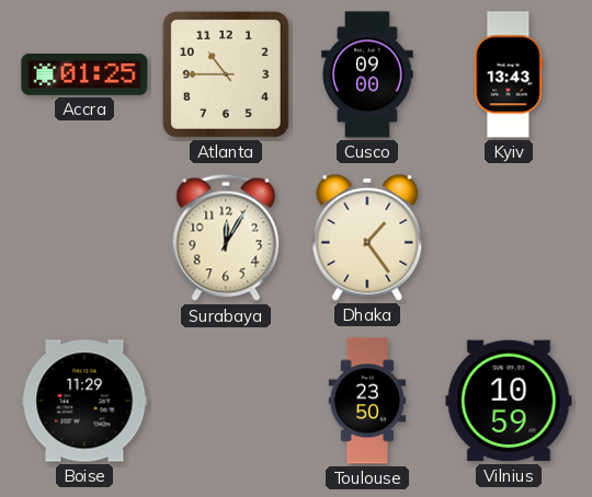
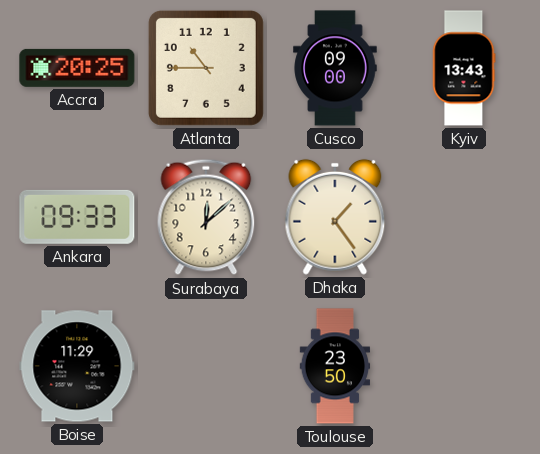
Accra: 01:25 -> 20:25 (77, 68)
Ankara: none -> 09:33 (77, 217)
Surabaya: 12:05 -> 12:08 (206, 217)
Vilnius: 10:59 -> none (509, 401)
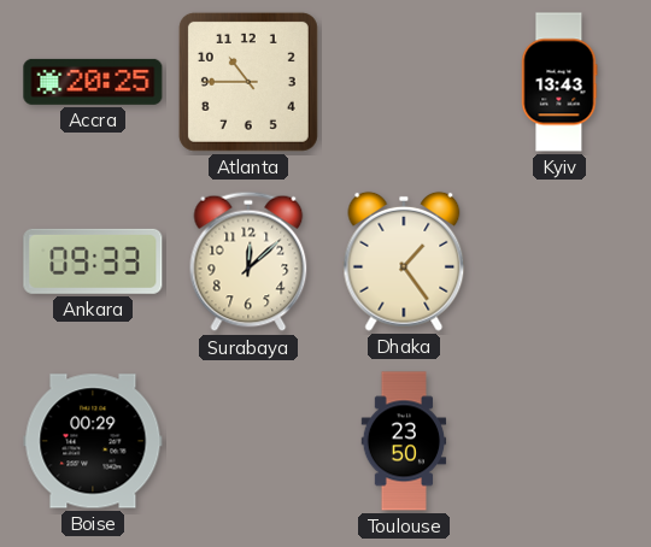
Cusco: 09:00 -> none (335, 68)
Boise: 11:29 -> 00:29 (93, 441)
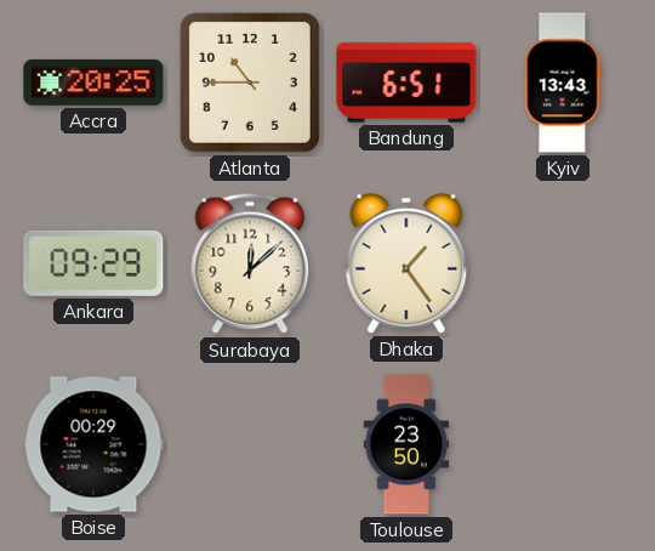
Bandung: none -> 6:51 (406, 83)
Ankara: 09:33 -> 09:29 (93, 263)
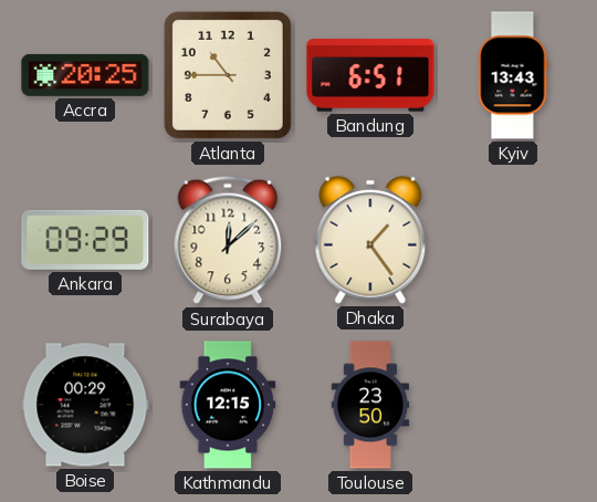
Kathmandu: none -> 12:15 (228, 405)
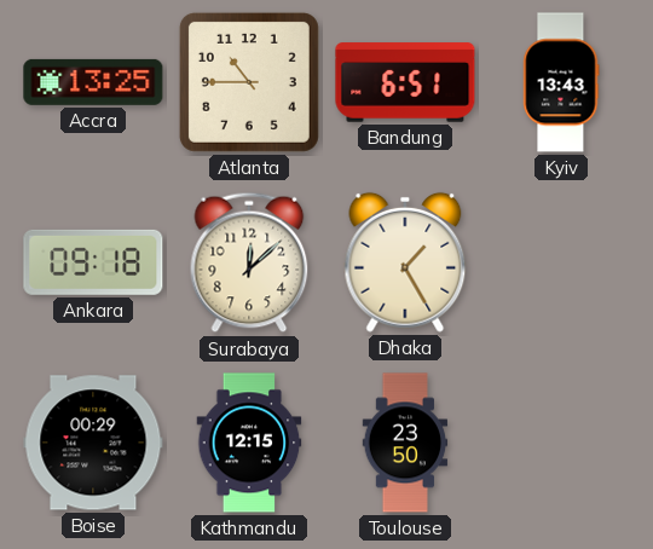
Accra: 20:25 -> 13:25 (93, 82)
Ankara: 09:29 -> 09:18 (93, 262)
Dhaka: 1:24 -> 1:25 (405, 262)
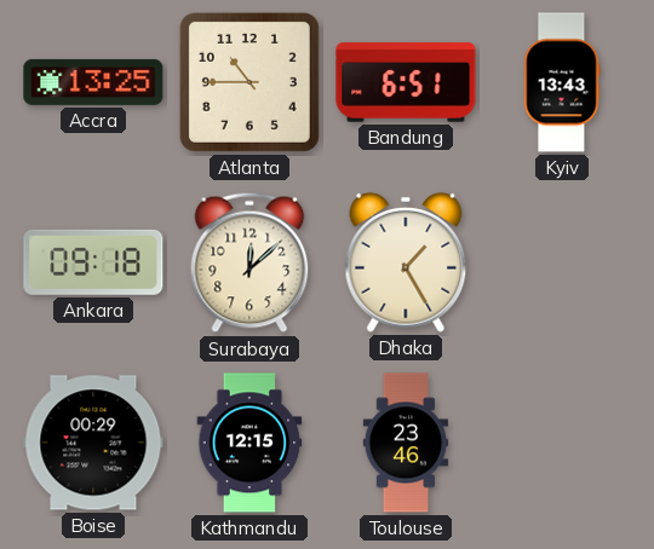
Toulouse: 23:50 -> 23:46 (406, 443)
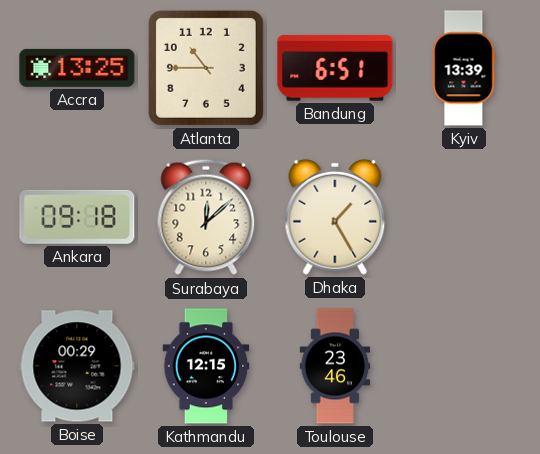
Kyiv: 13:43 -> 13:39 (464, 68)
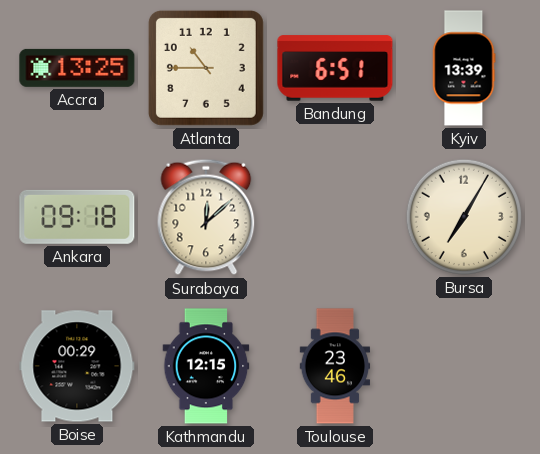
Dhaka: 1:25 -> none (335, 217)
Bursa: none -> 7:05 (464, 217)
